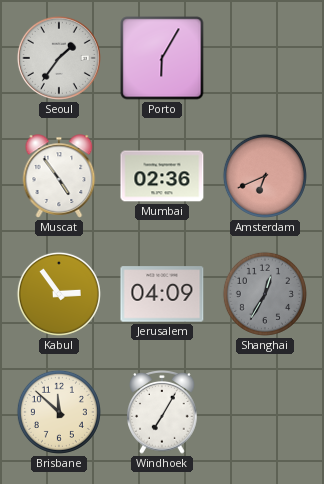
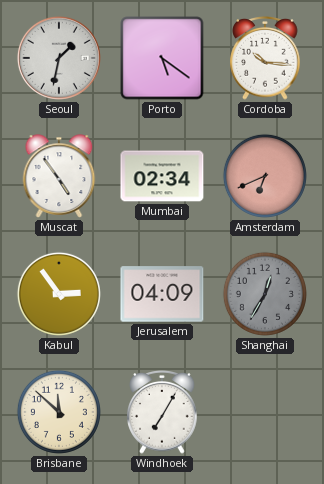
Seoul: 1:36 -> 1:32 (59, 58)
Porto: 6:05 -> 5:21 (162, 58)
Cordoba: none -> 10:16 (265, 59)
Mumbai: 02:36 -> 02:34 (162, 176)
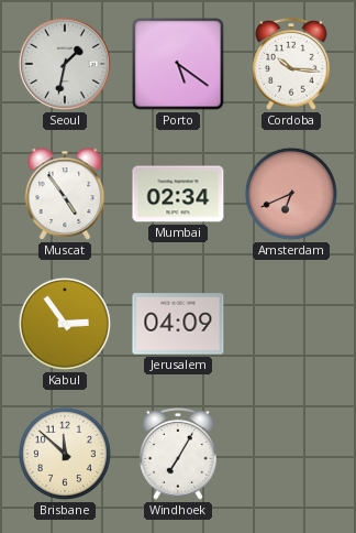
Shanghai: 12:35 -> none (265, 294)
